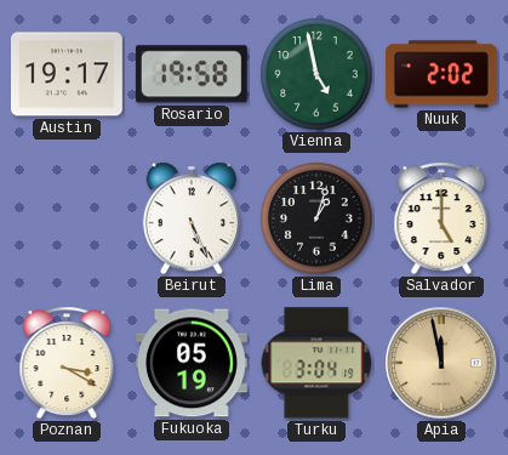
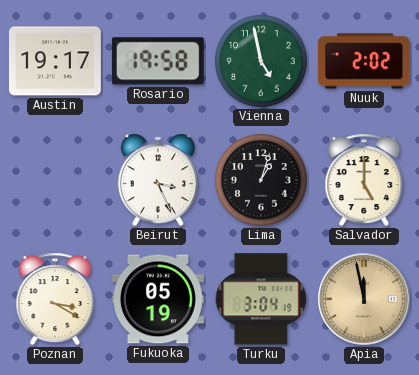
Beirut: 5:26 -> 3:26 (158, 180)
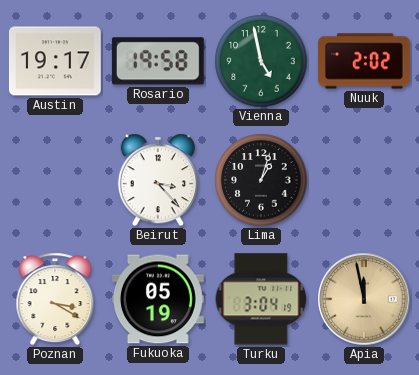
Beirut: 3:26 -> 3:23 (158, 180)
Salvador: 5:00 -> none (364, 180)
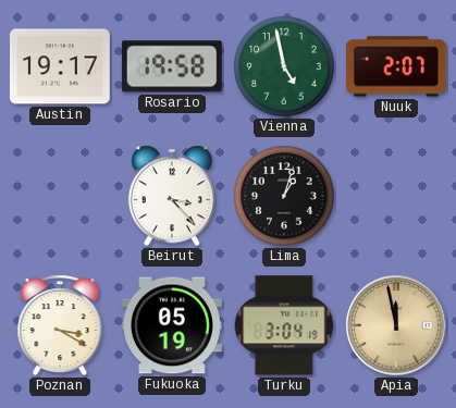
Nuuk: 2:02 -> 2:07 (396, 66)
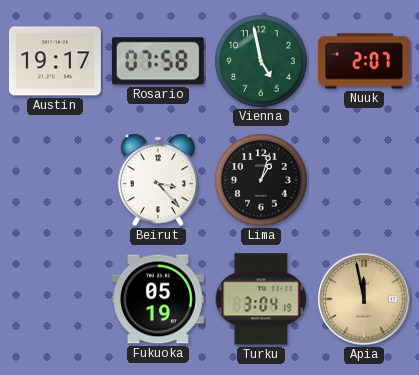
Rosario: 19:58 -> 07:58 (158, 61)
Poznan: 3:20 -> none (60, 325)
